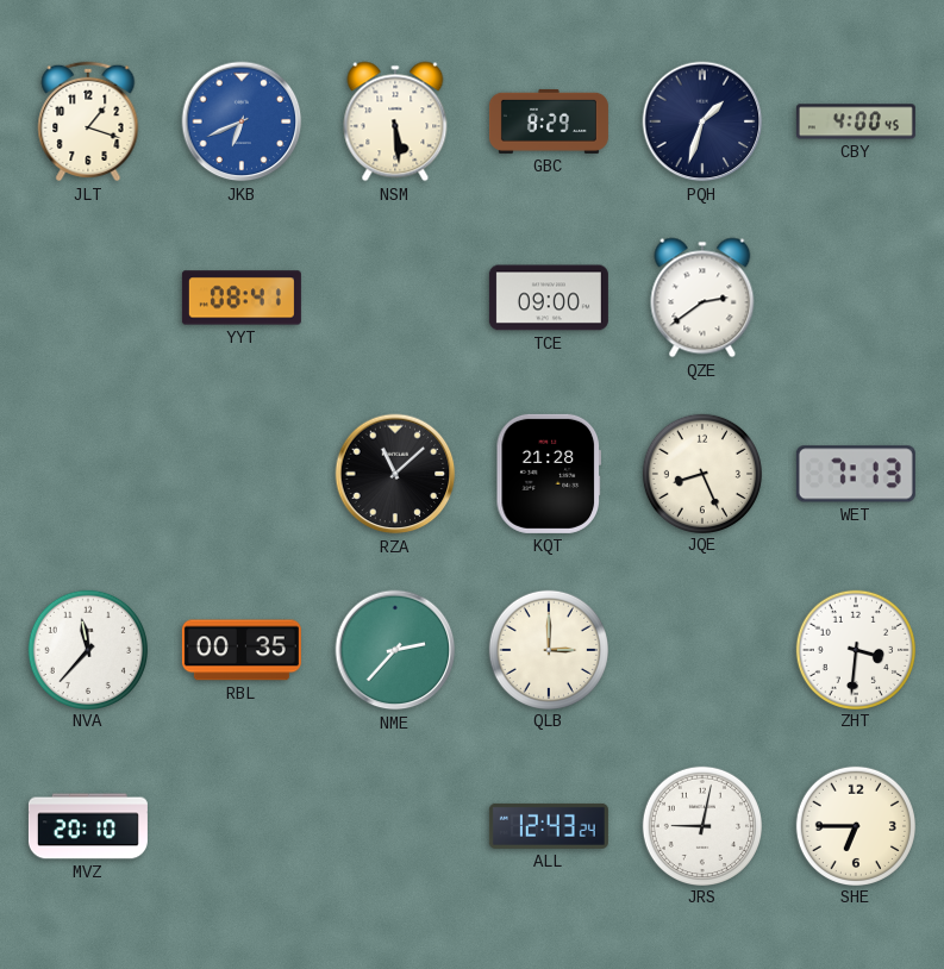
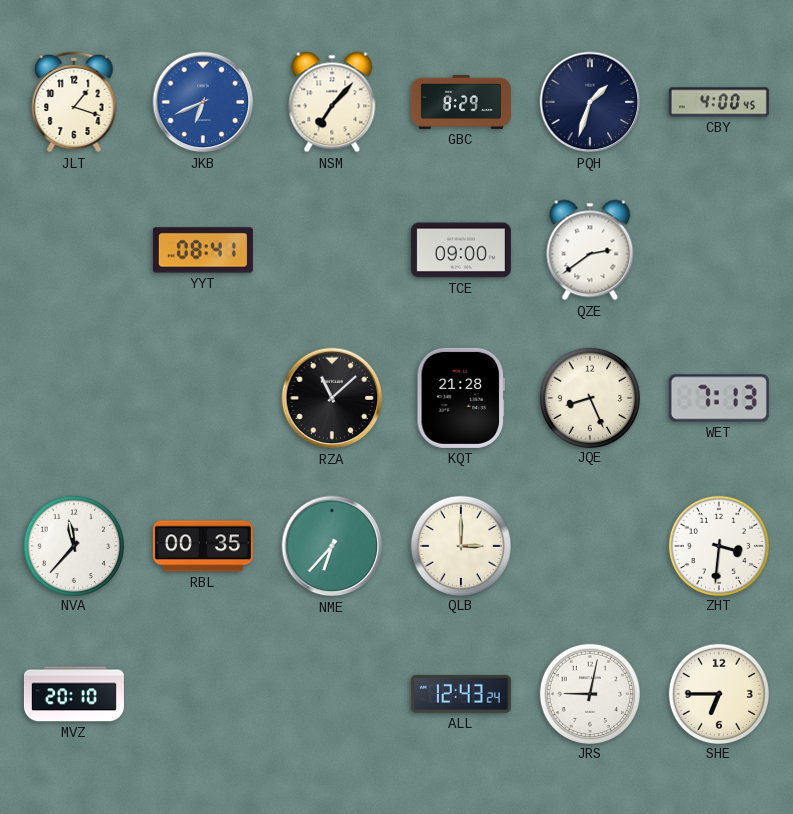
NSM: 5:29 -> 7:07 (332, 102)
NME: 2:37 -> 6:37 (332, 546)
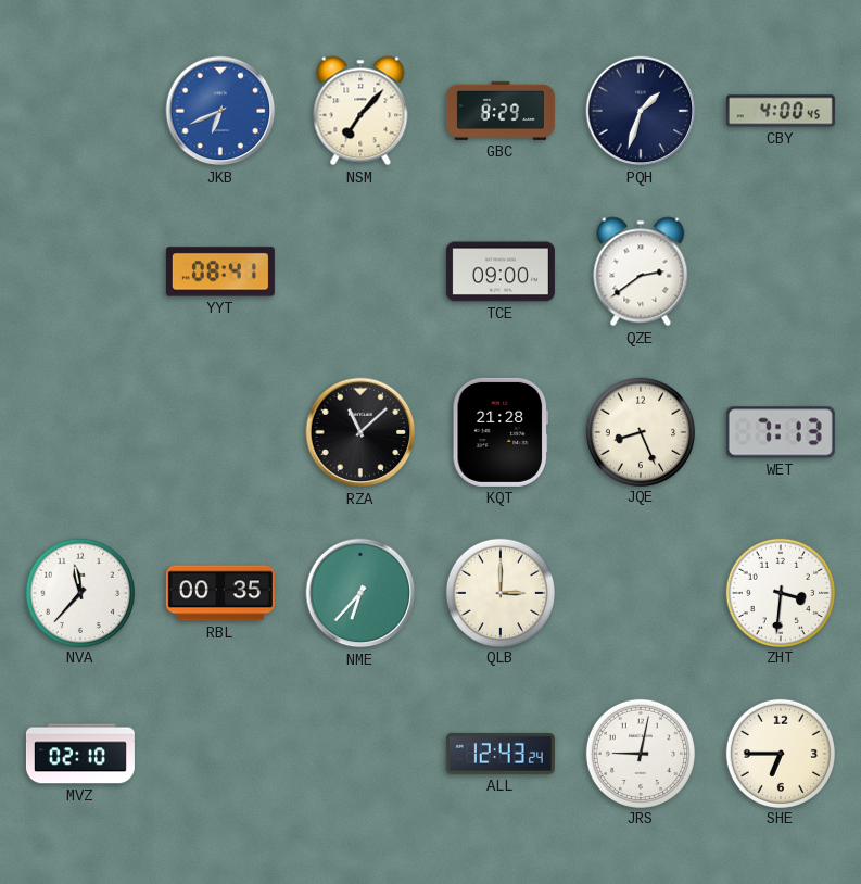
JLT: 1:18 -> none (74, 102)
MVZ: 20:10 -> 02:10 (80, 754)
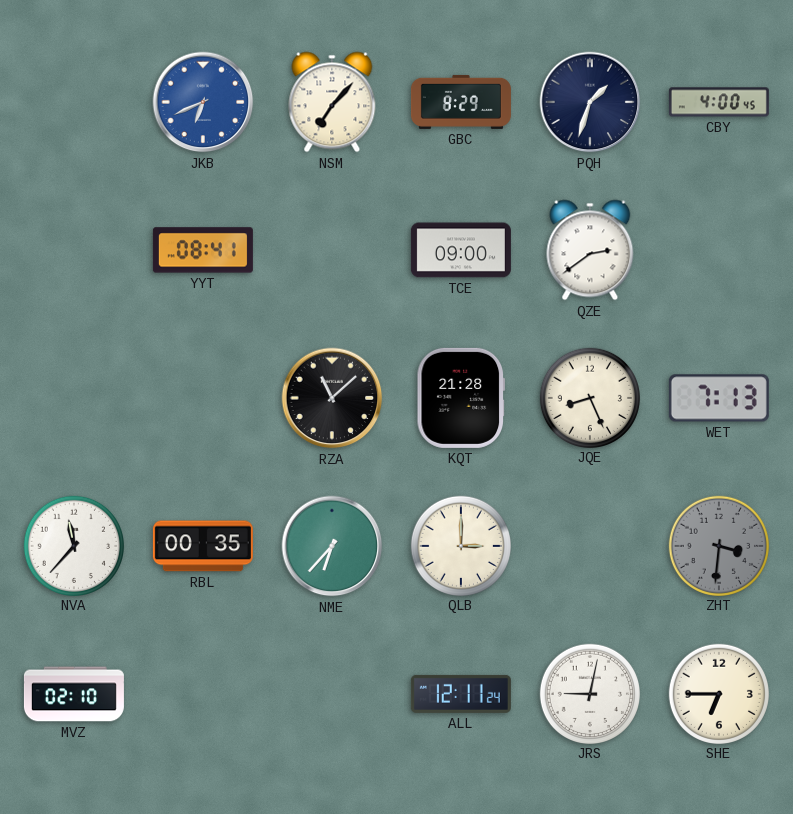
ZHT dial: white -> grey (718, 545)
ALL: 12:43 -> 12:11 (461, 694)
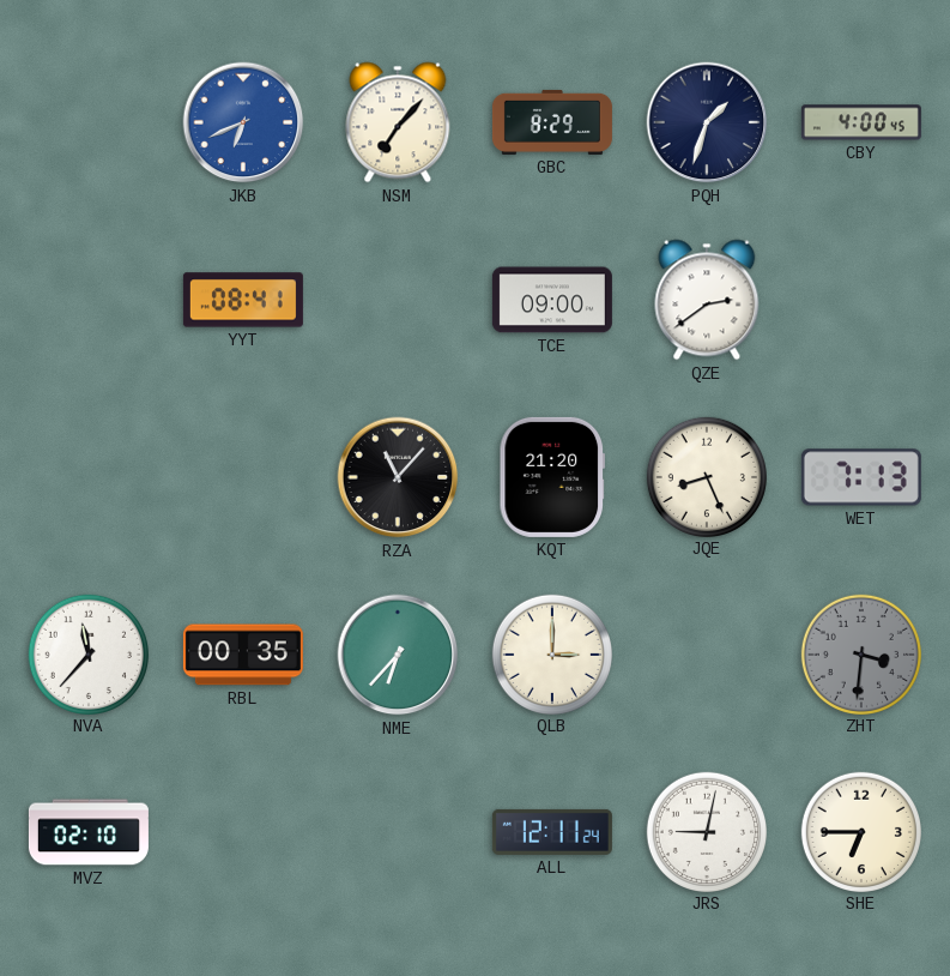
RZA: 11:08 -> 11:07 (398, 477)
KQT: 21:28 -> 21:20 (551, 477)
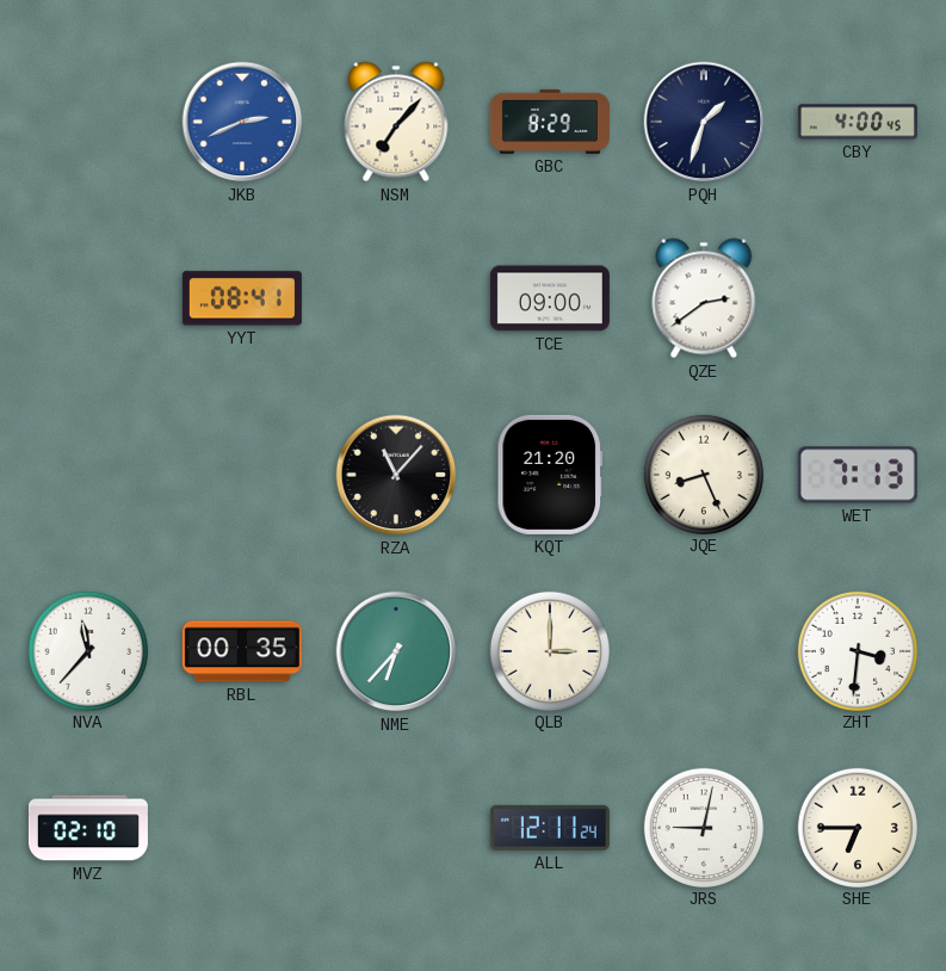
JKB: 6:41 -> 2:41 (242, 122)
ZHT dial: grey -> white (857, 650)
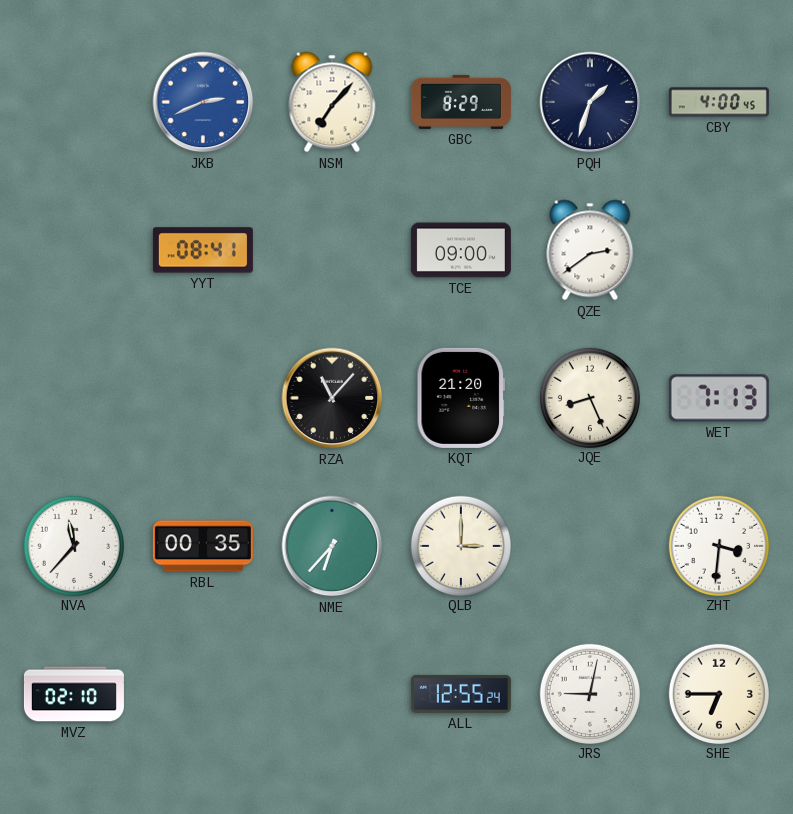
ALL: 12:11 -> 12:55 (461, 694)
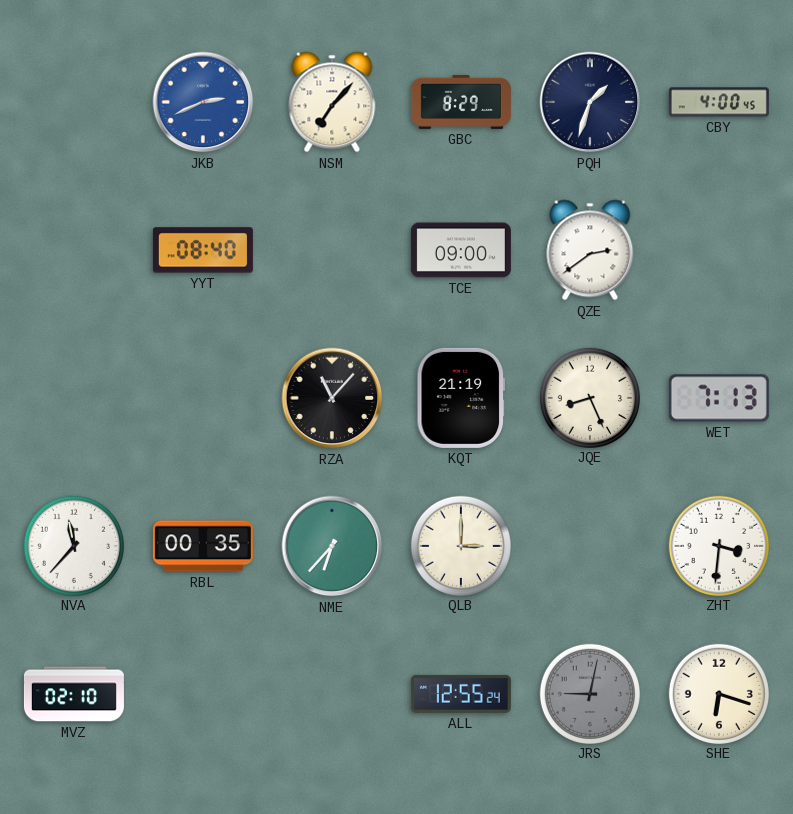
YYT: 08:41 -> 08:40 (203, 250)
KQT: 21:20 -> 21:19 (460, 398)
JRS dial: white -> grey (589, 693)
SHE: 6:45 -> 6:18 (718, 693)
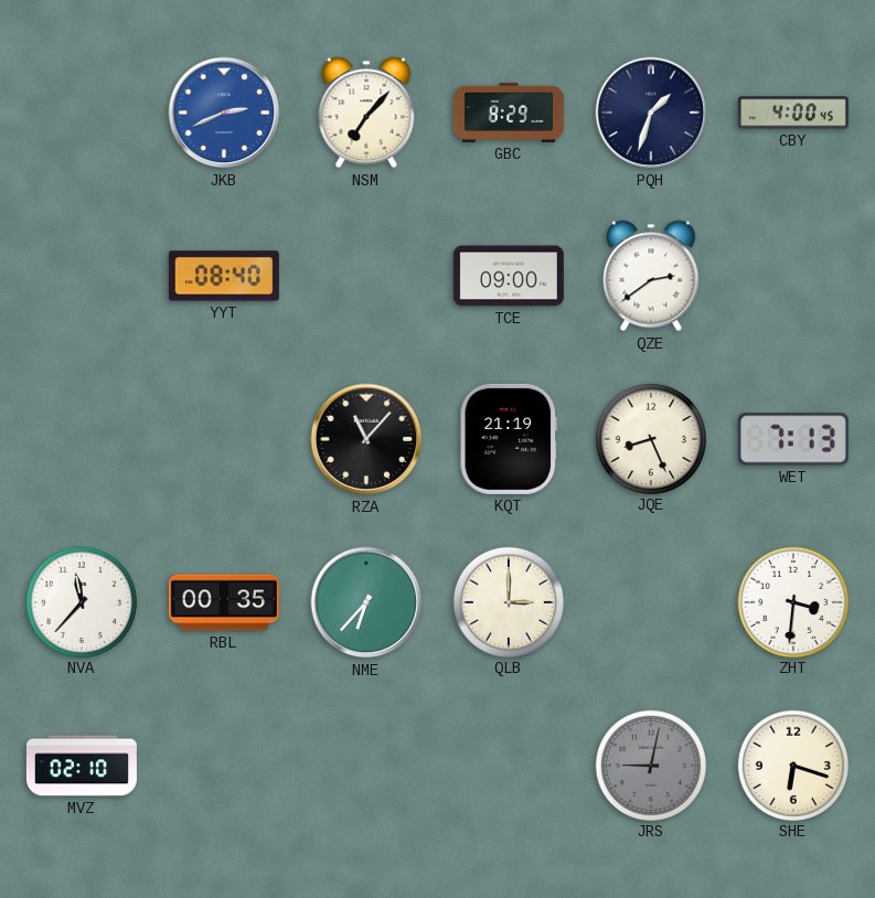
ALL: 12:55 -> none (461, 694)
